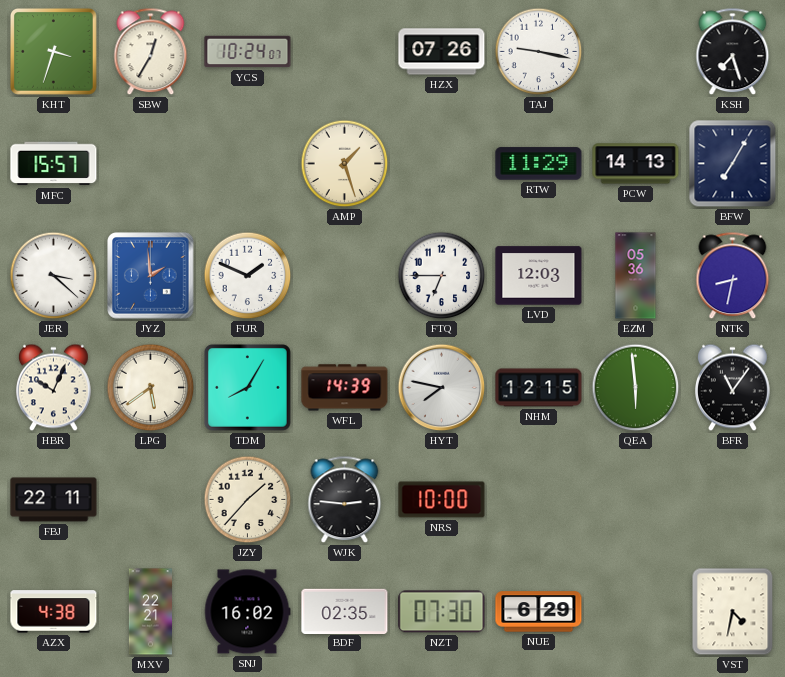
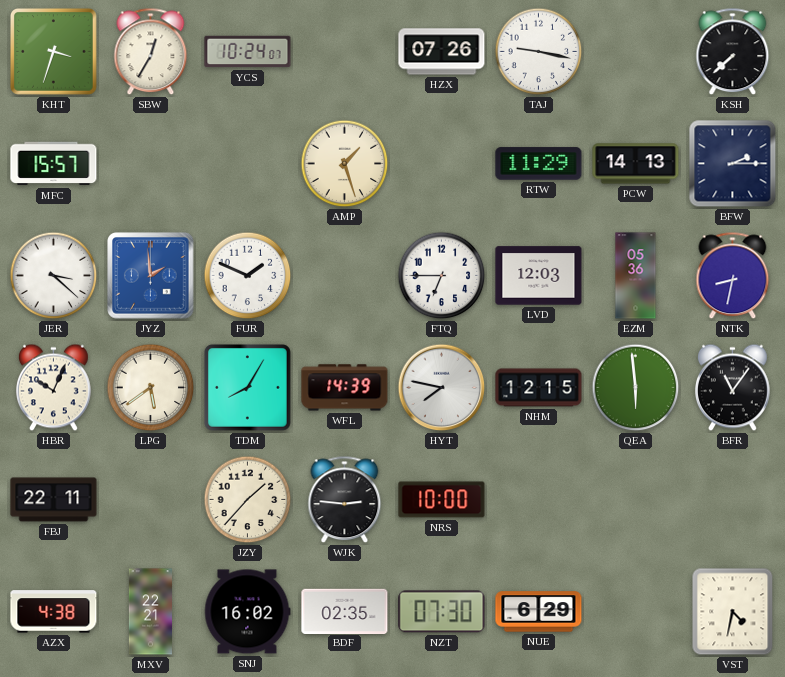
KSH: 7:27 -> 7:38 (733, 52)
BFW: 7:05 -> 2:15 (733, 164)
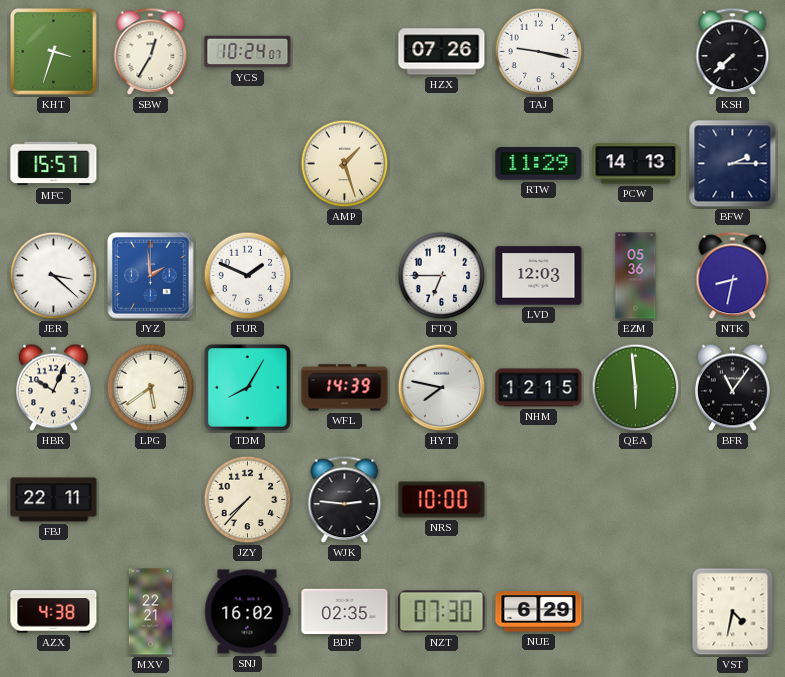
JZY: 1:37 -> 7:37 (248, 500)
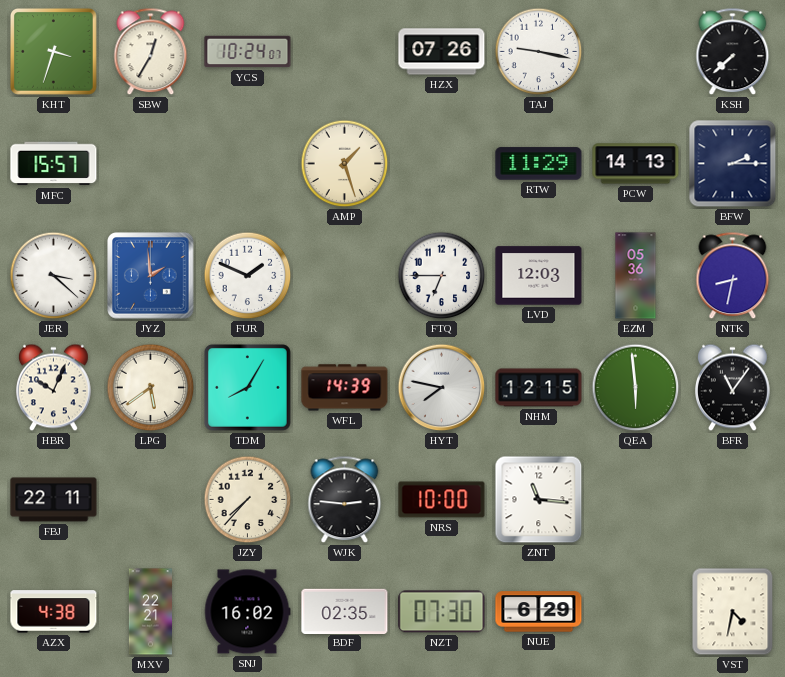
ZNT: none -> 11:16 (539, 500)
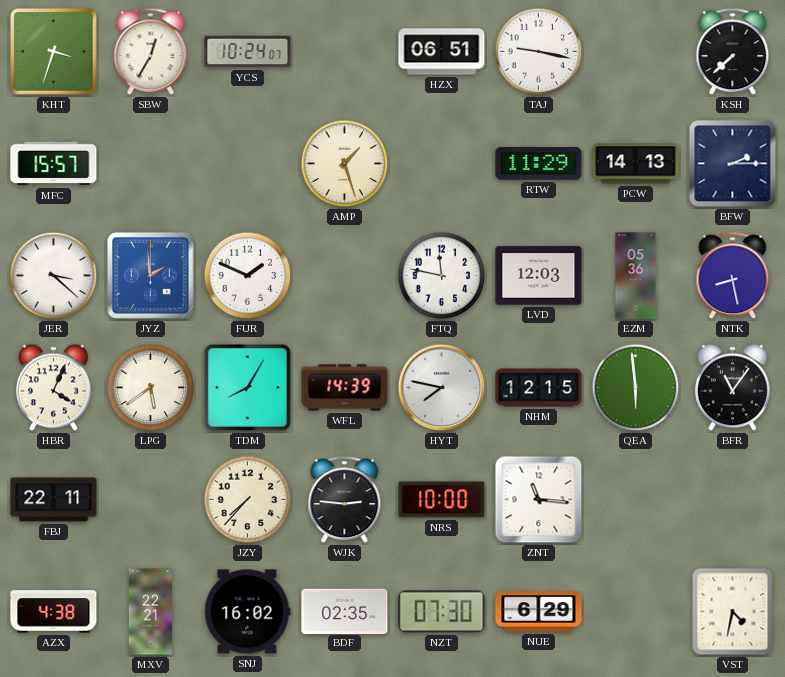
HZX: 07:26 -> 06:51 (442, 52)
FTQ: 6:45 -> 11:47 (442, 276)
NTK: 8:32 -> 8:28 (733, 276)
HBR: 10:04 -> 4:04 (54, 388)
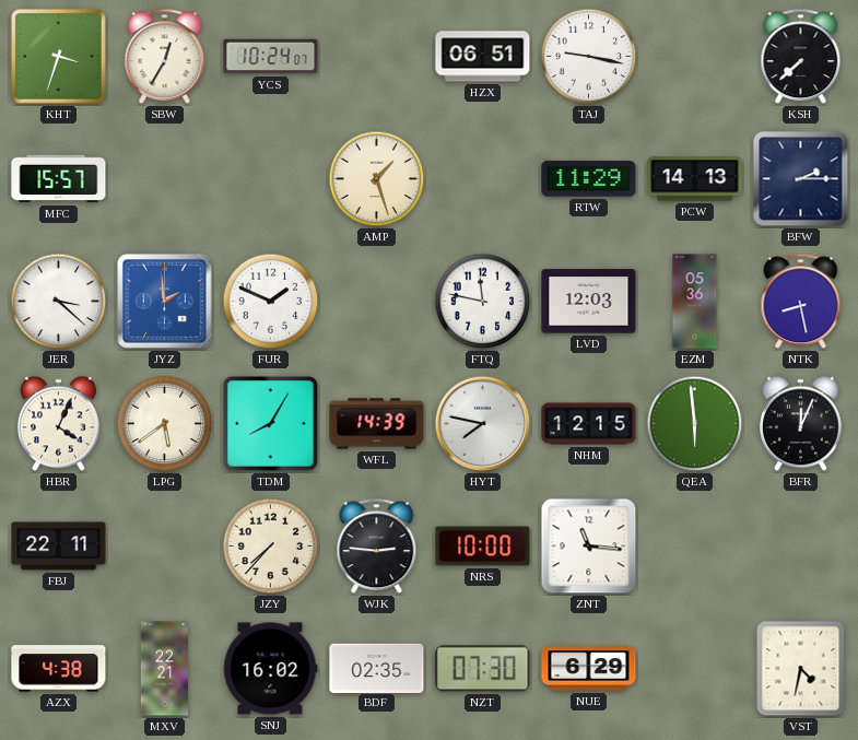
BFR: 11:06 -> 12:04 (801, 424)
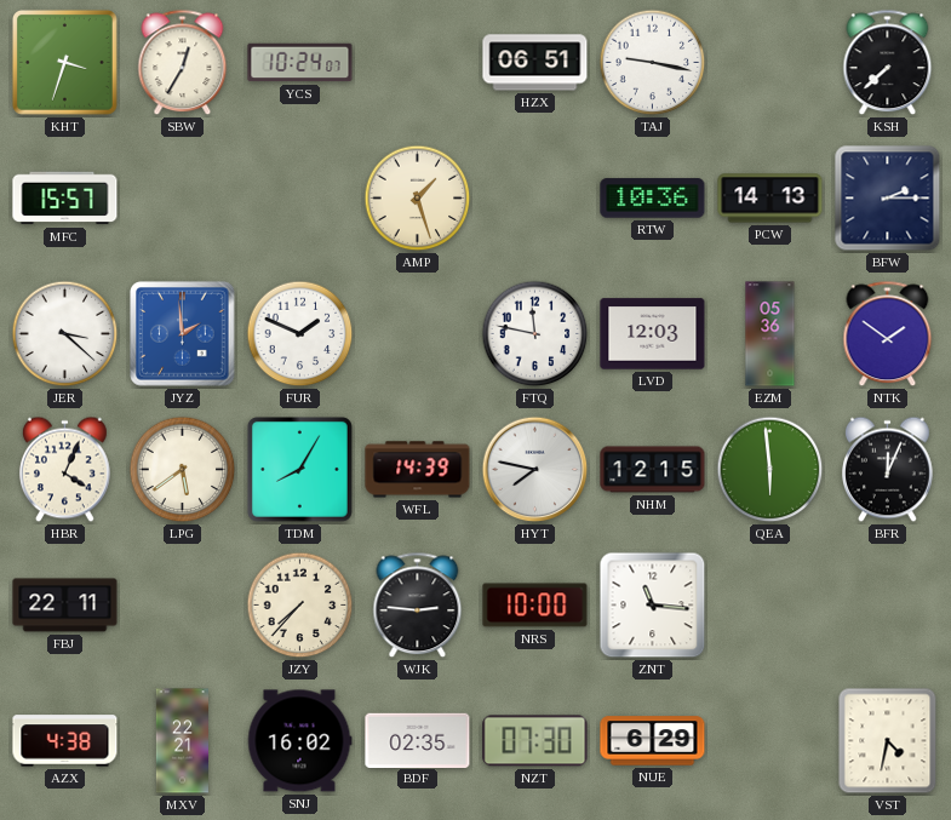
RTW: 11:29 -> 10:36 (653, 199)
NTK: 8:28 -> 1:51 (888, 334)
